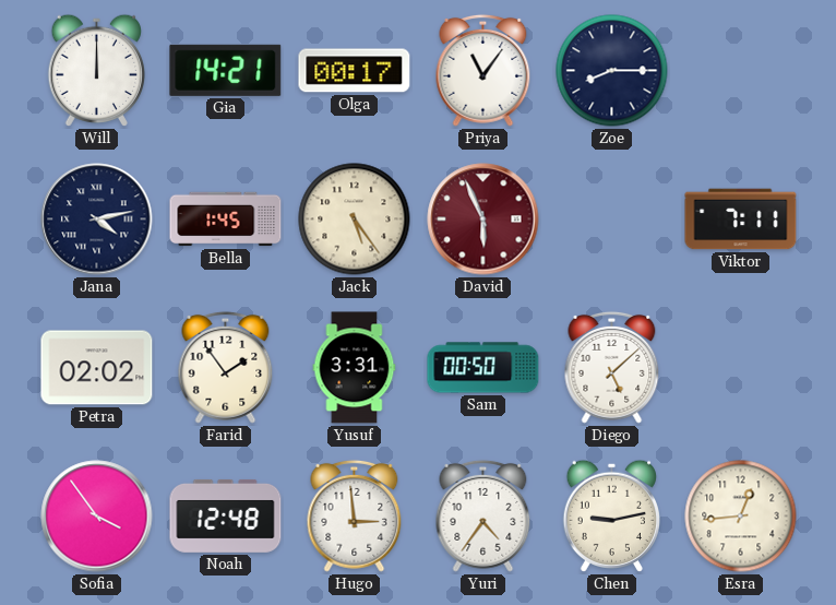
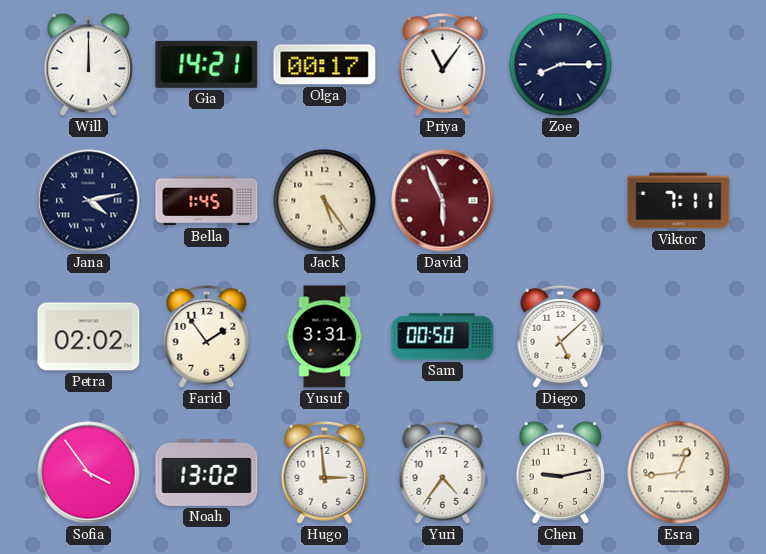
Noah: 12:48 -> 13:02 (207, 472)
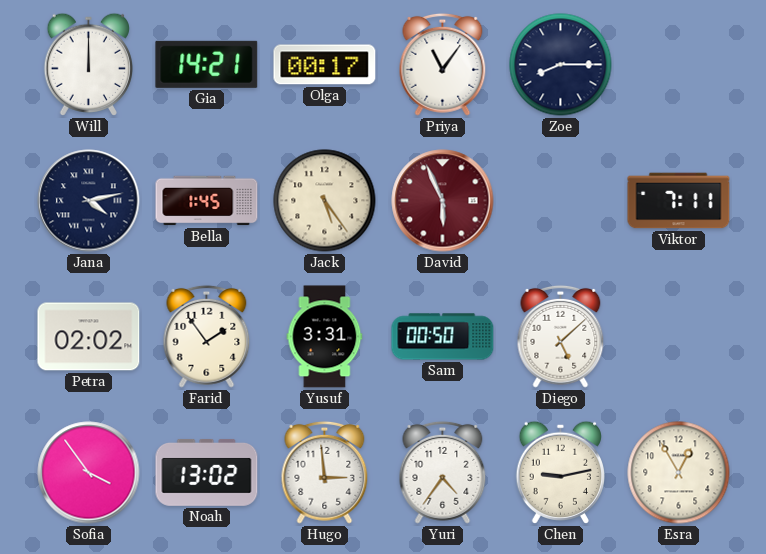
Esra: 12:44 -> 12:55 (679, 473)
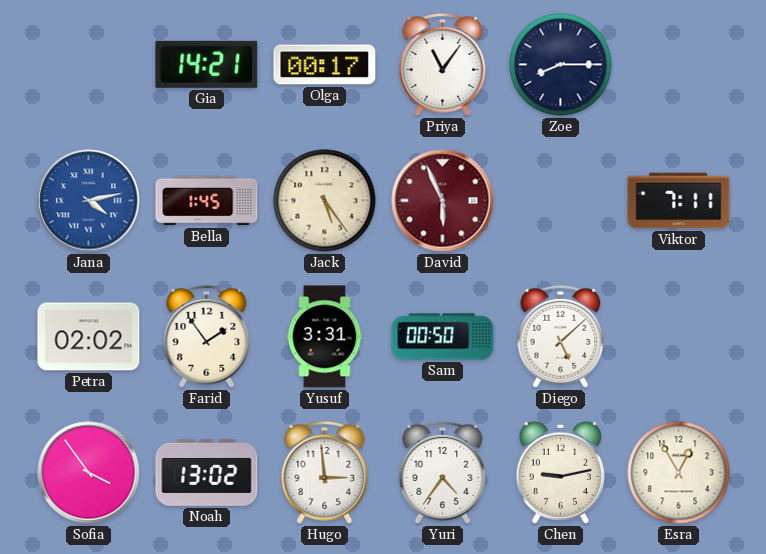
Will: 12:00 -> none (88, 64)
Jana dial: navy -> blue (89, 201)
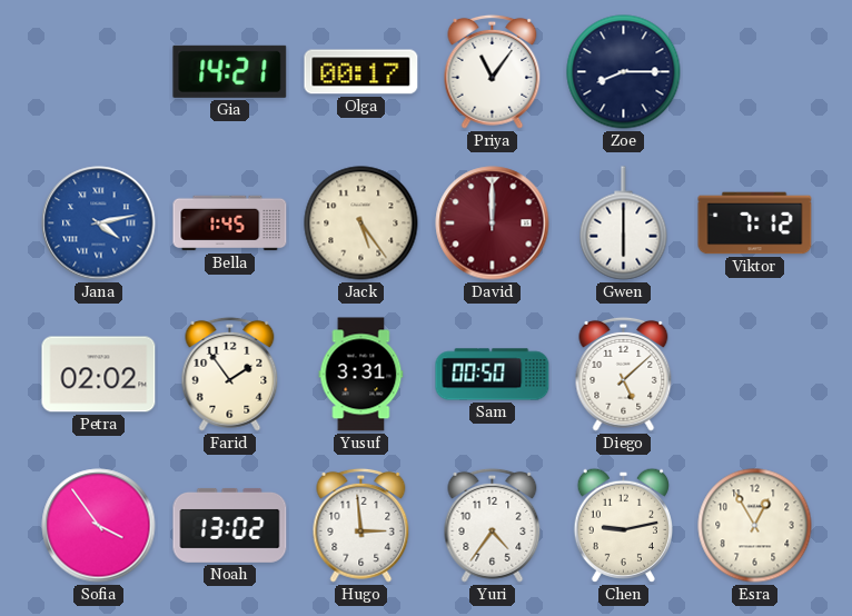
David: 5:56 -> 12:00 (493, 223)
Gwen: none -> 6:00 (624, 223)
Viktor: 7:11 -> 7:12 (755, 223)
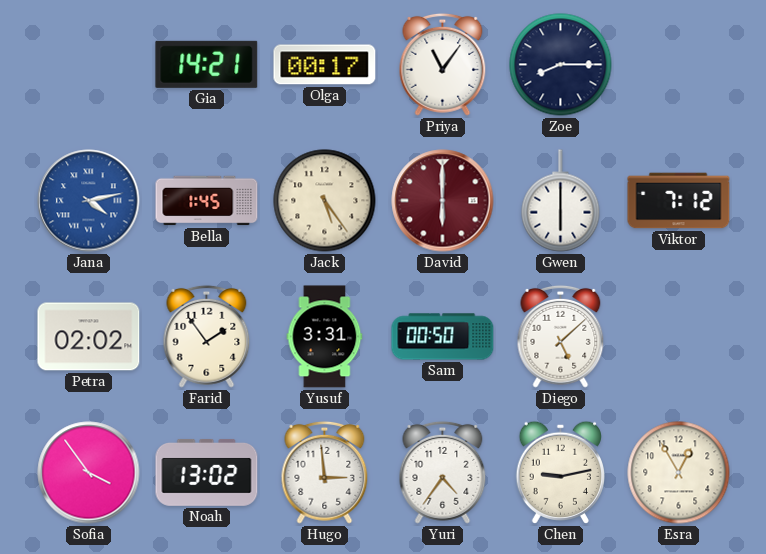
David: 12:00 -> 6:00 (443, 201)
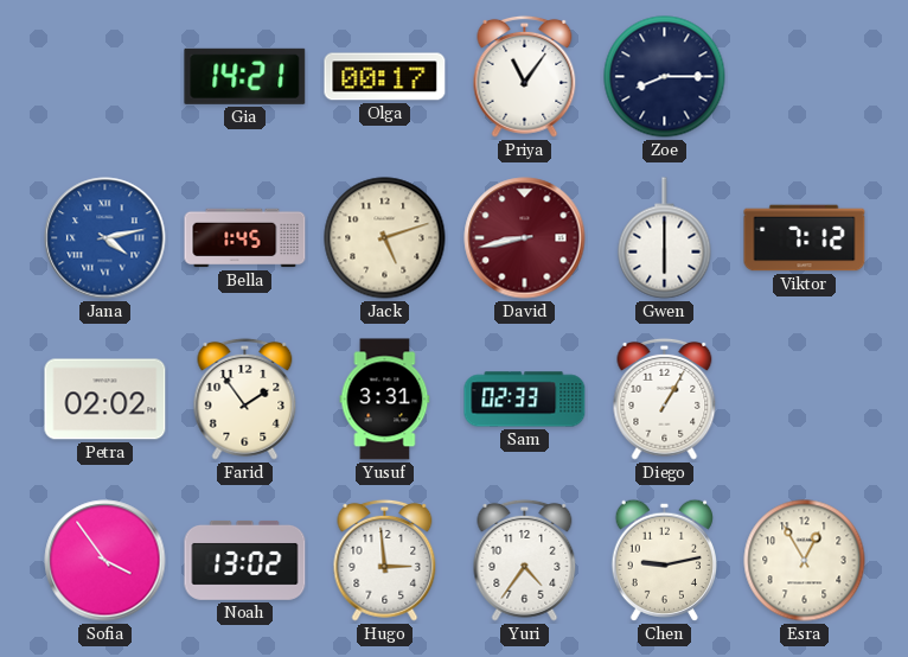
Jack: 5:24 -> 5:12 (385, 238)
David: 6:00 -> 8:43 (525, 238)
Sam: 00:50 -> 02:33 (525, 400)
Diego: 5:08 -> 1:05 (665, 398)
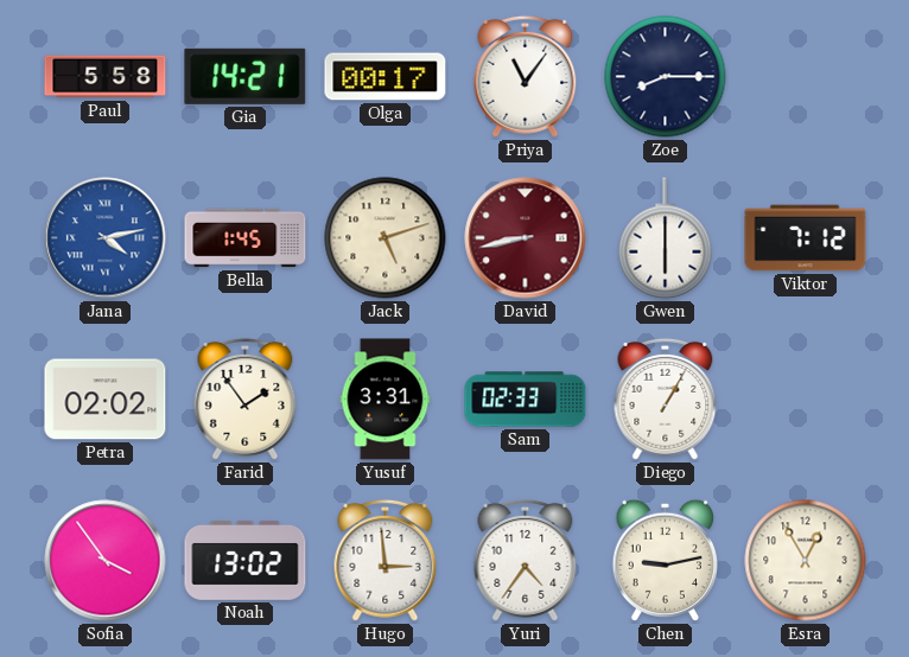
Paul: none -> 5:58 (106, 77)
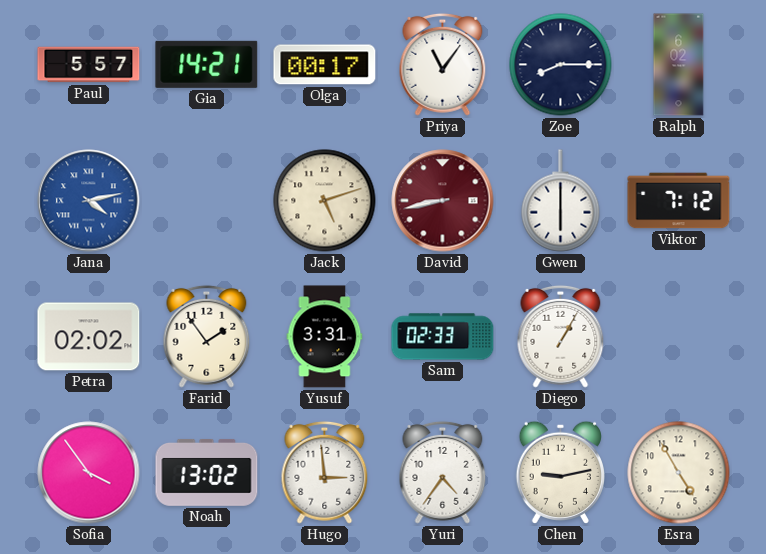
Paul: 5:58 -> 5:57 (89, 65)
Ralph: none -> 6:02 (679, 65)
Bella: 1:45 -> none (246, 238)
Esra: 12:55 -> 4:55 (679, 473)
